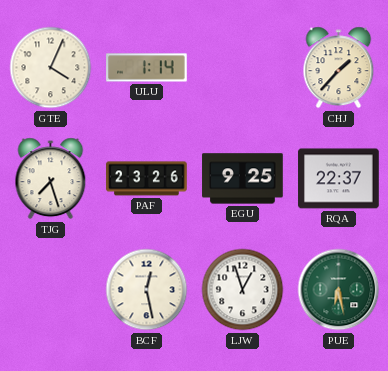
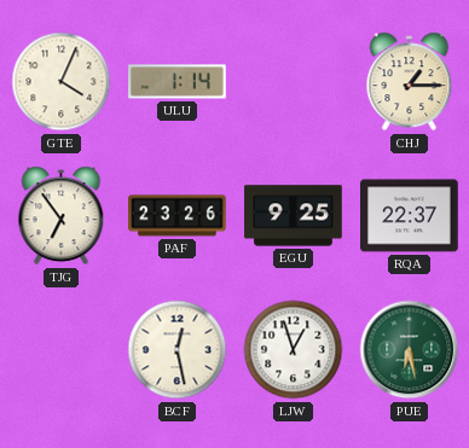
CHJ: 1:37 -> 1:15 (410, 82)
TJG: 7:27 -> 6:54 (62, 216)
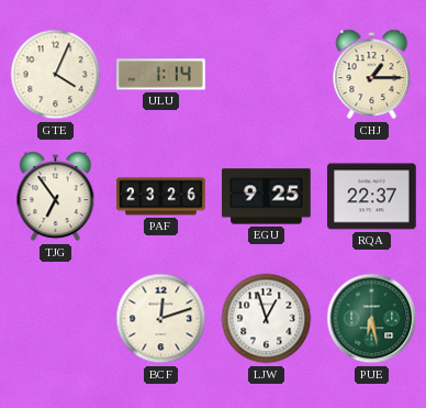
BCF: 12:28 -> 12:12 (161, 319)
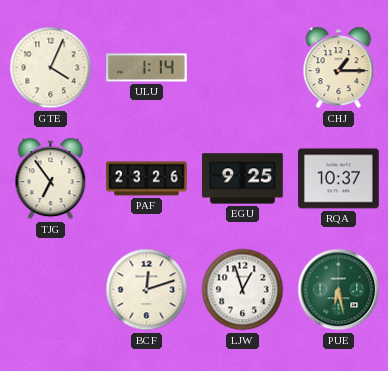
RQA: 22:37 -> 10:37 (339, 179)
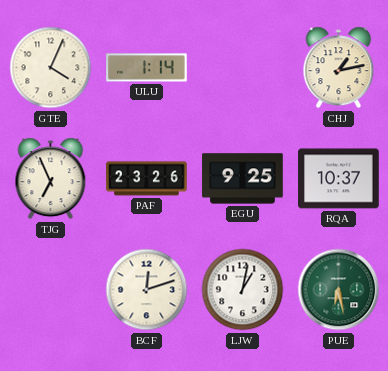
CHJ: 1:15 -> 1:13 (339, 68)
TJG: 6:54 -> 6:56 (51, 179)
LJW: 12:57 -> 1:02 (243, 290)
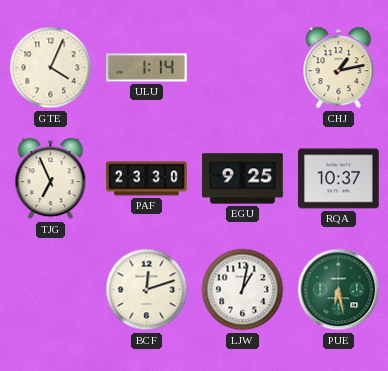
PAF: 23:26 -> 23:30 (147, 179)
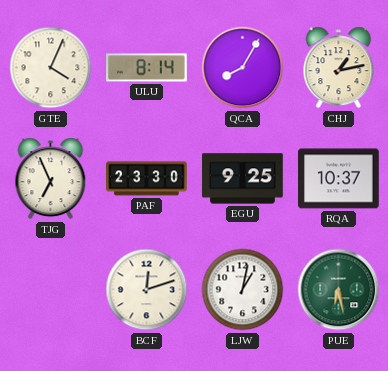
ULU: 1:14 -> 8:14 (147, 68)
QCA: none -> 8:05 (243, 68)
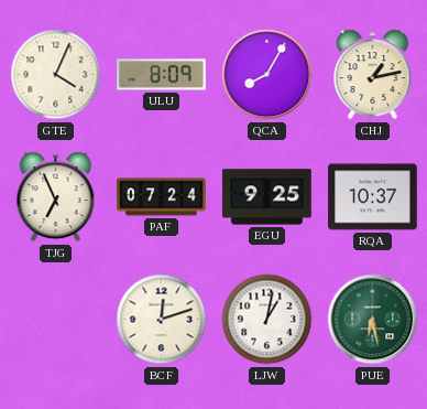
ULU: 8:14 -> 8:09 (162, 75)
PAF: 23:30 -> 07:24 (162, 197)
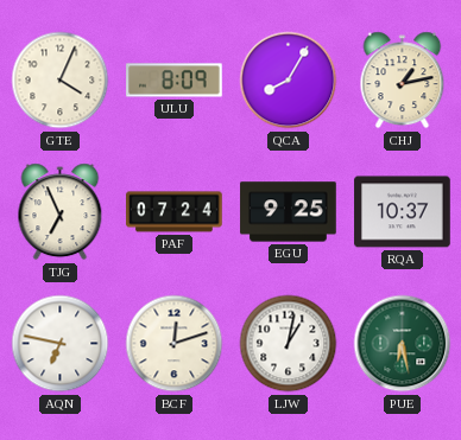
AQN: none -> 6:47 (61, 344)
